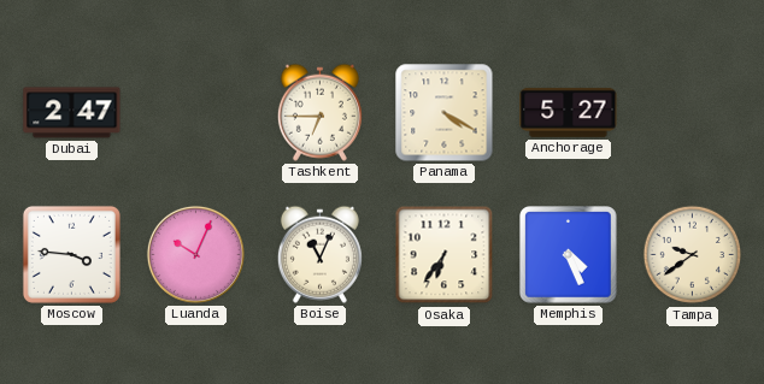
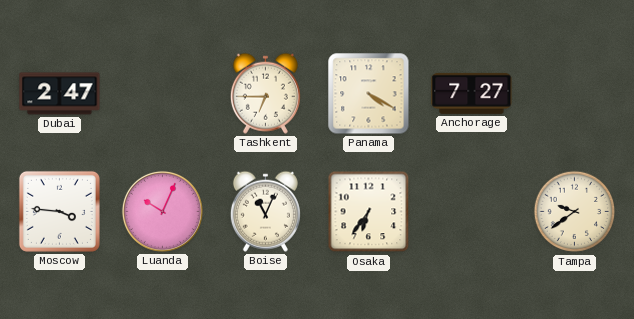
Anchorage: 5:27 -> 7:27 (472, 93)
Memphis: 4:26 -> none (569, 255)
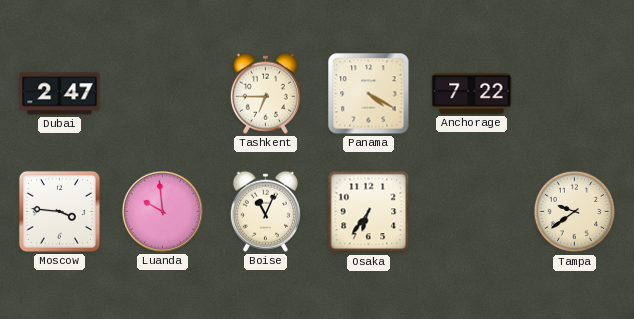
Anchorage: 7:27 -> 7:22 (472, 93)
Luanda: 10:04 -> 9:59 (162, 211)
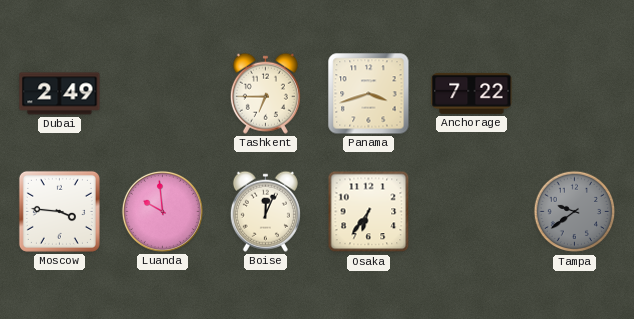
Dubai: 2:47 -> 2:49 (60, 94)
Panama: 4:20 -> 3:42 (369, 94)
Boise: 11:04 -> 12:04 (265, 211)
Tampa dial: cream -> grey (575, 212)
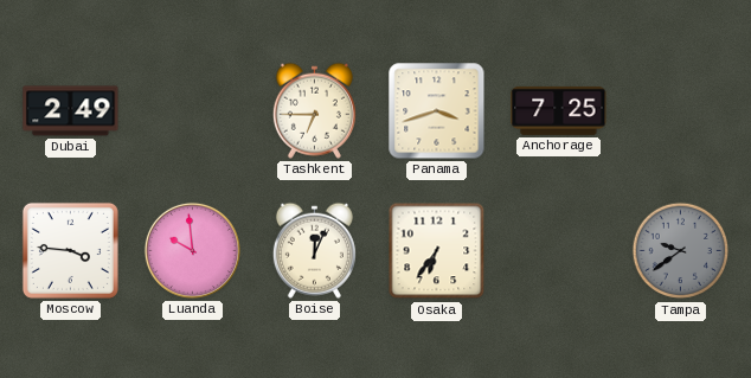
Anchorage: 7:22 -> 7:25 (559, 110)
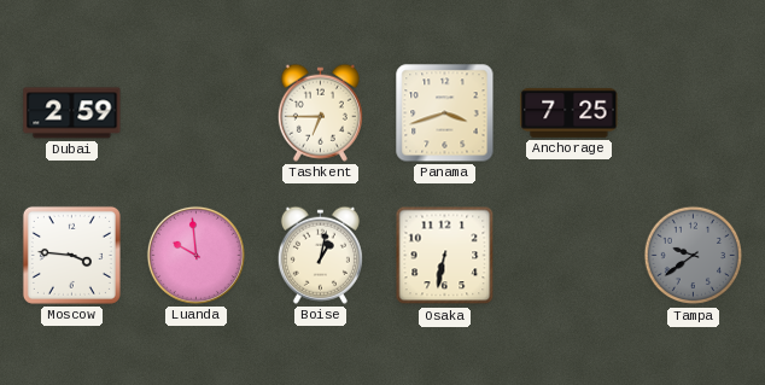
Dubai: 2:49 -> 2:59 (72, 113)
Boise: 12:04 -> 1:02 (320, 255)
Osaka: 6:36 -> 6:32 (445, 256)
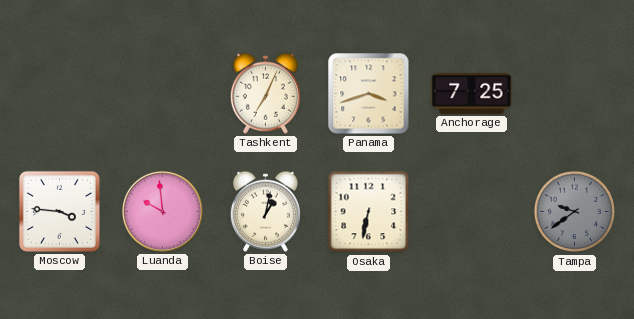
Dubai: 2:59 -> none (72, 113)
Tashkent: 6:45 -> 7:04 (265, 93)
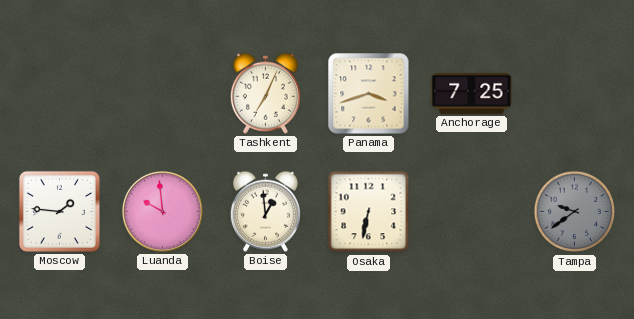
Moscow: 3:46 -> 1:46 (59, 211)
Boise: 1:02 -> 12:59 (265, 211)
